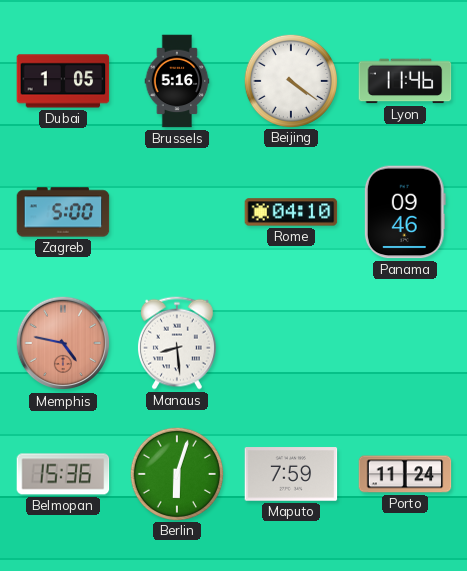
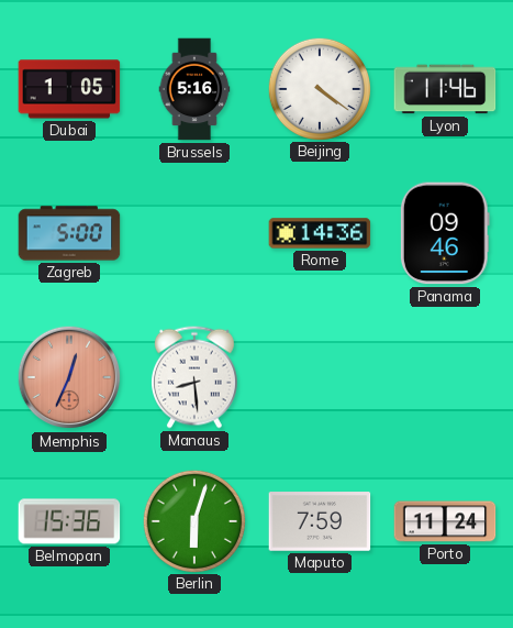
Rome: 04:10 -> 14:36 (320, 233)
Memphis: 4:47 -> 12:34 (69, 377)
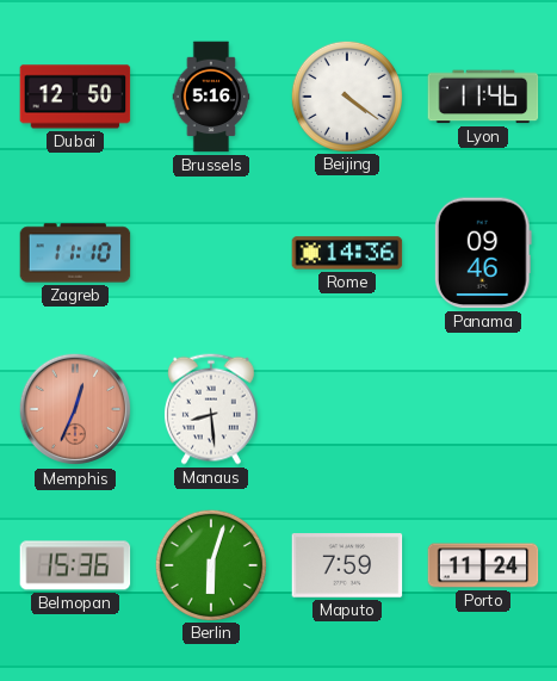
Dubai: 1:05 -> 12:50 (75, 97)
Zagreb: 5:00 -> 11:10 (75, 253)
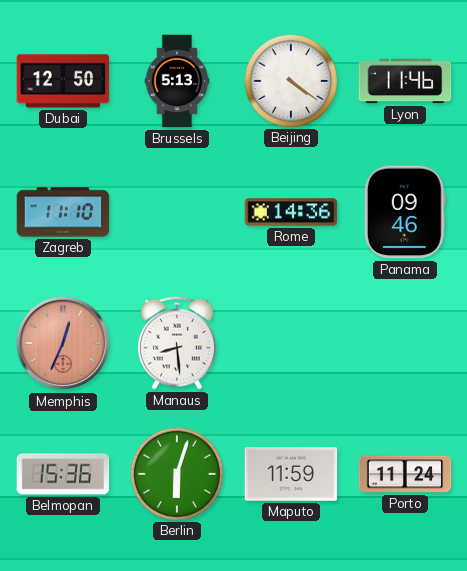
Brussels: 5:16 -> 5:13 (177, 81)
Maputo: 7:59 -> 11:59 (291, 474)
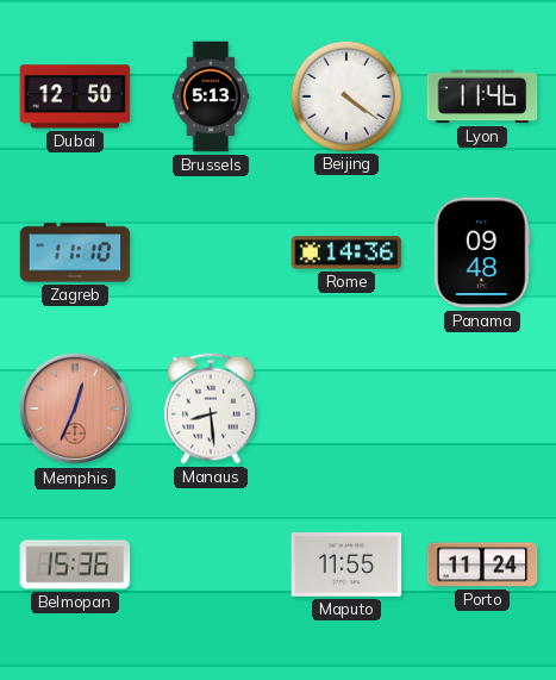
Panama: 09:46 -> 09:48 (482, 252)
Berlin: 6:03 -> none (176, 473)
Maputo: 11:59 -> 11:55 (346, 564)
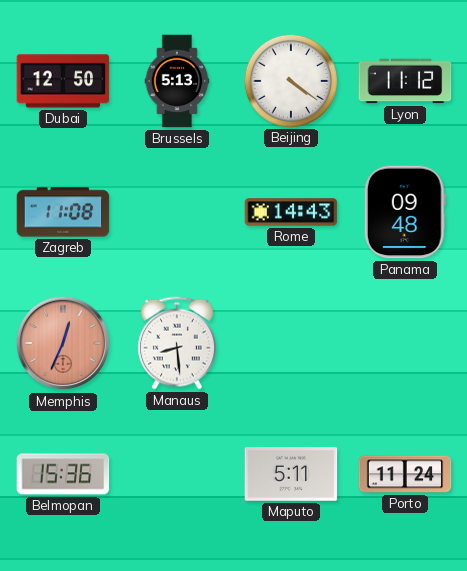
Lyon: 11:46 -> 11:12 (405, 81)
Zagreb: 11:10 -> 11:08 (63, 212)
Rome: 14:36 -> 14:43 (291, 212)
Maputo: 11:55 -> 5:11 (291, 474)
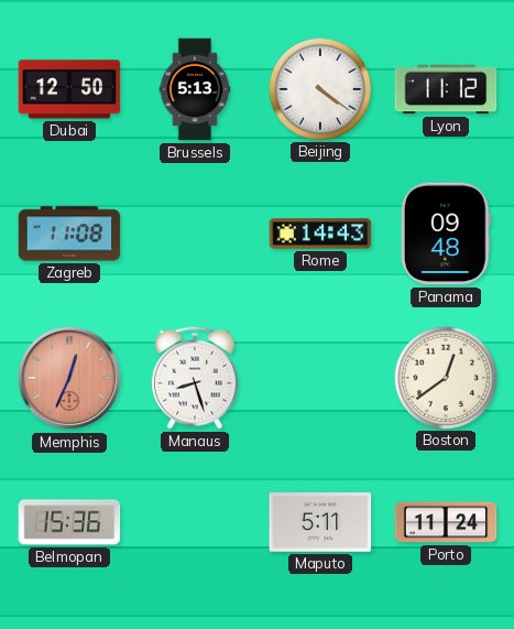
Manaus: 8:29 -> 8:27 (195, 378)
Boston: none -> 12:39 (445, 377)
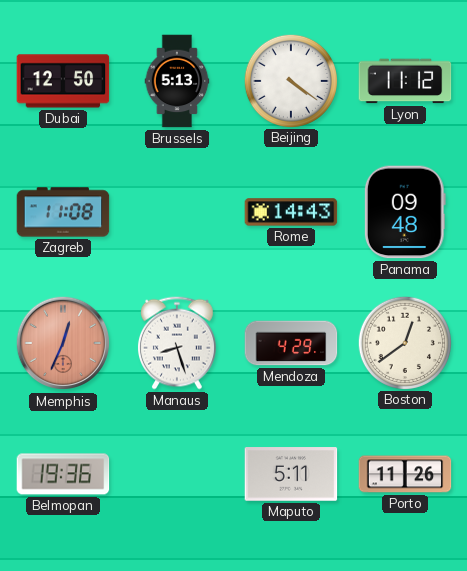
Mendoza: none -> 4:29 (291, 343)
Belmopan: 15:36 -> 19:36 (63, 474)
Porto: 11:24 -> 11:26 (405, 474)
